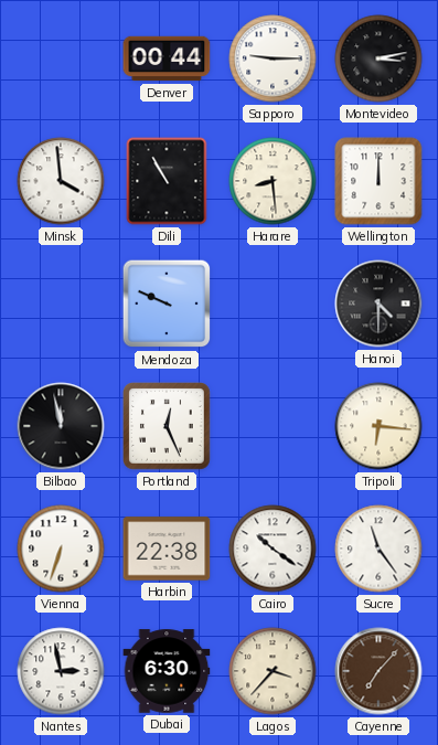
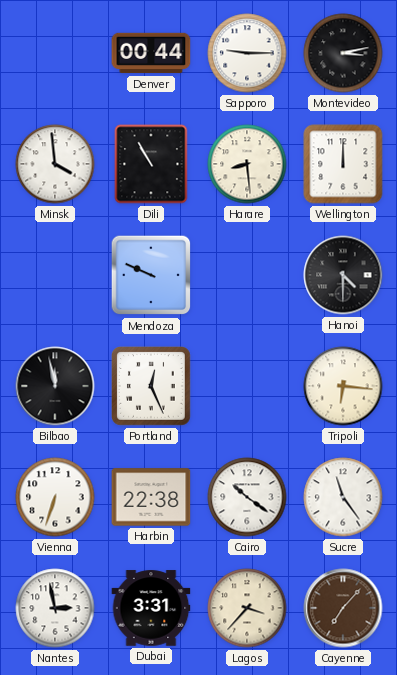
Dubai: 6:30 -> 3:31 (151, 608)
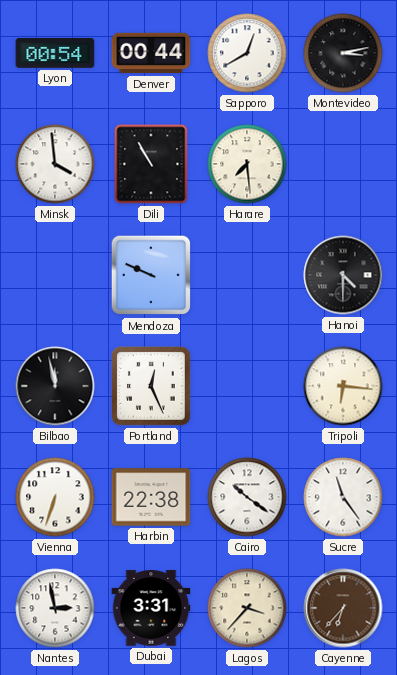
Lyon: none -> 00:54 (55, 53)
Sapporo: 9:15 -> 12:40 (247, 53)
Harare: 8:29 -> 7:29 (247, 164)
Wellington: 12:00 -> none (343, 164)
Cayenne: 7:07 -> 6:37 (343, 608)
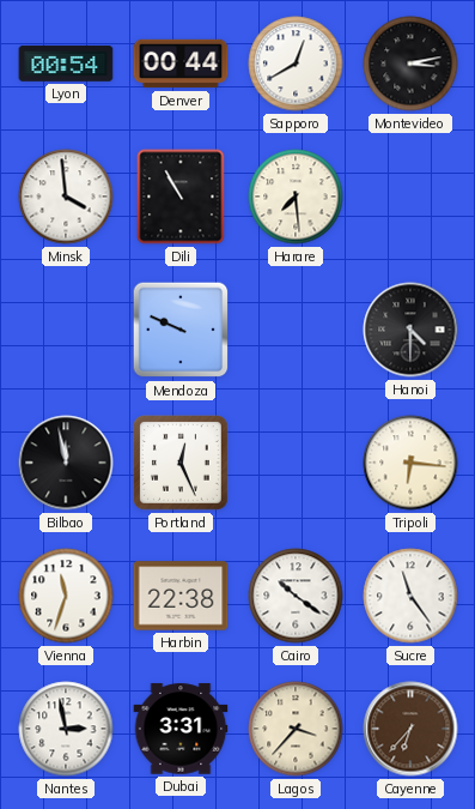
Vienna: 6:33 -> 11:33 (66, 596)
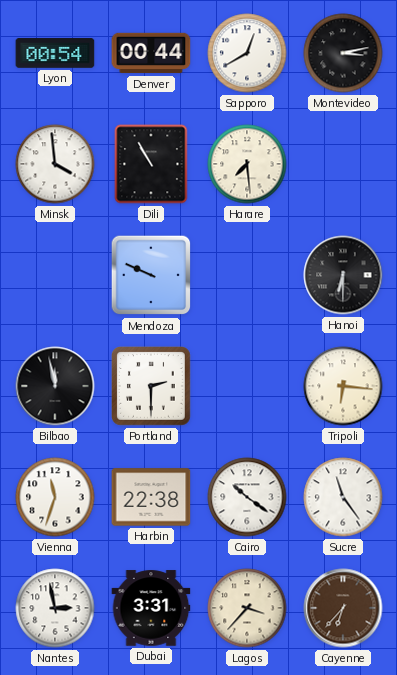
Hanoi: 4:30 -> 6:30 (343, 275)
Portland: 12:26 -> 2:30 (152, 387)
